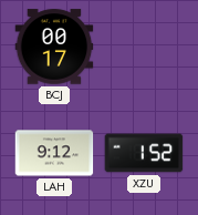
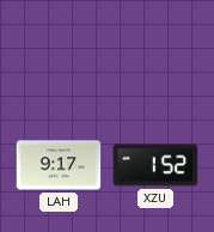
BCJ: 00:17 -> none (54, 47)
LAH: 9:12 -> 9:17 (59, 165)
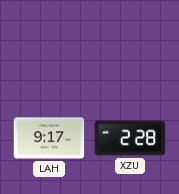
XZU: 1:52 -> 2:28 (130, 138)
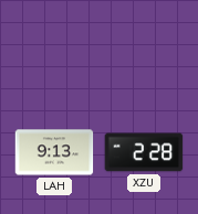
LAH: 9:17 -> 9:13 (54, 152)
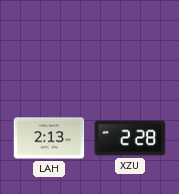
LAH: 9:13 -> 2:13 (49, 138)
